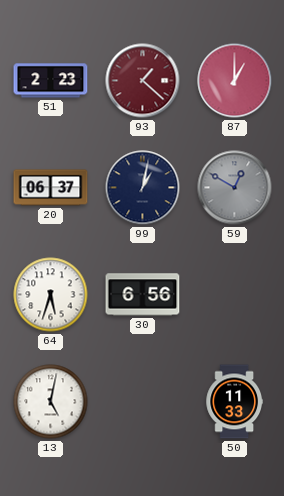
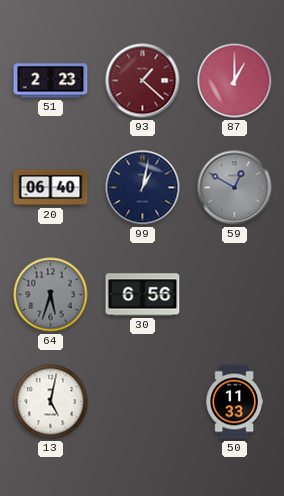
20: 06:37 -> 06:40 (51, 188)
64 dial: white -> grey (51, 295)
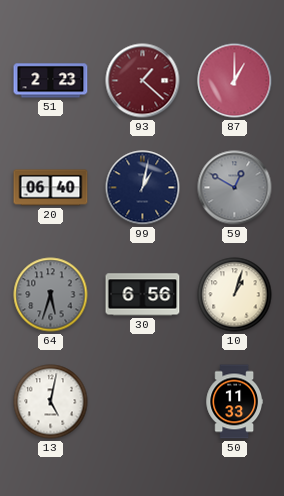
10: none -> 1:03 (235, 295)
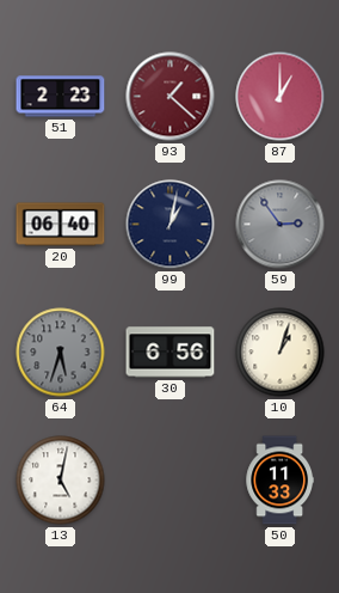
59: 12:50 -> 2:54 (281, 225)
